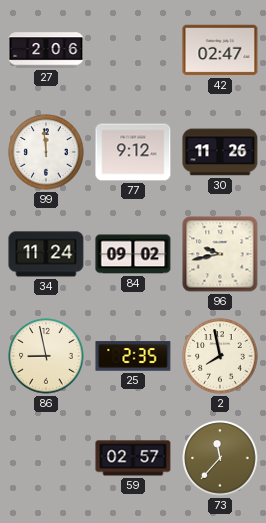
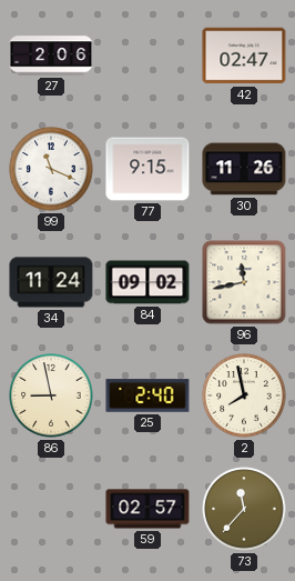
99: 11:59 -> 11:19 (51, 169)
77: 9:12 -> 9:15 (147, 169)
96: 9:43 -> 11:43 (244, 282)
25: 2:35 -> 2:40 (147, 395)
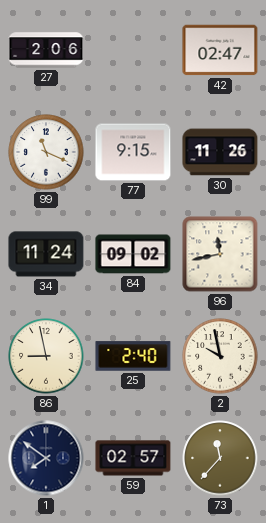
2: 7:58 -> 9:58 (220, 356)
1: none -> 7:51 (46, 458)
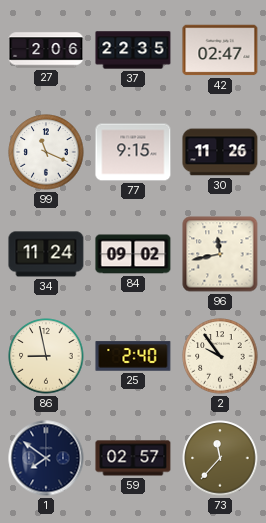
37: none -> 22:35 (133, 50)
2: 9:58 -> 9:54 (220, 356)
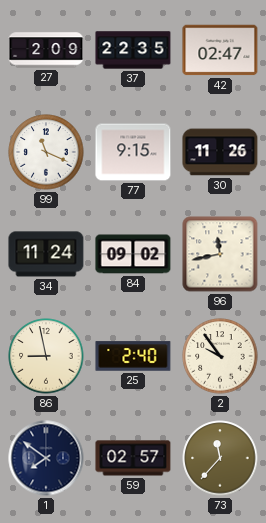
27: 2:06 -> 2:09 (46, 50)
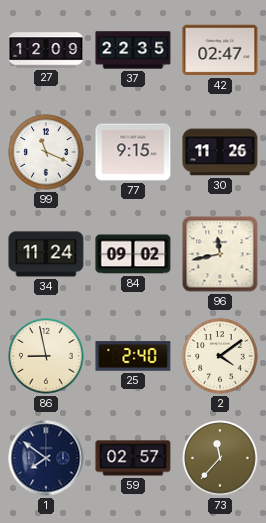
27: 2:09 -> 12:09 (46, 50)
2: 9:54 -> 4:09 (220, 356)
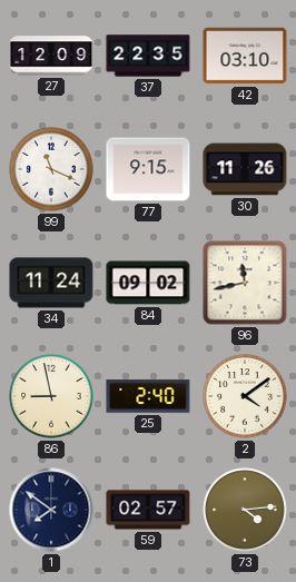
42: 02:47 -> 03:10 (245, 56)
73: 11:37 -> 4:14 (245, 510)
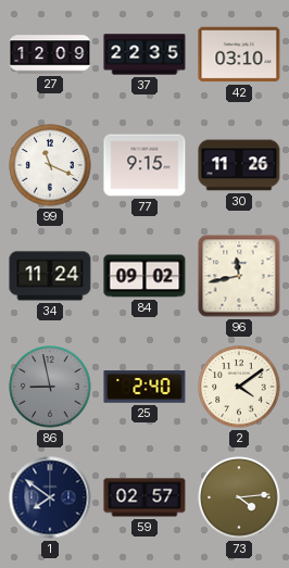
86 dial: cream -> grey (50, 387)
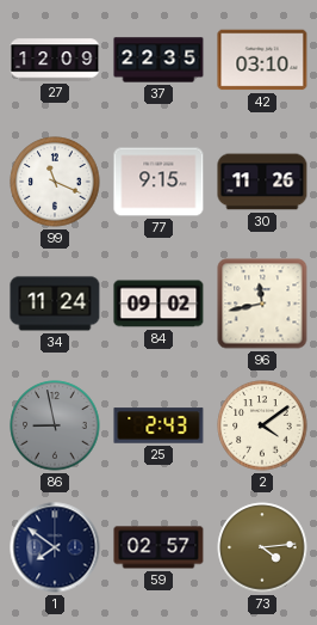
25: 2:40 -> 2:43 (158, 425)
